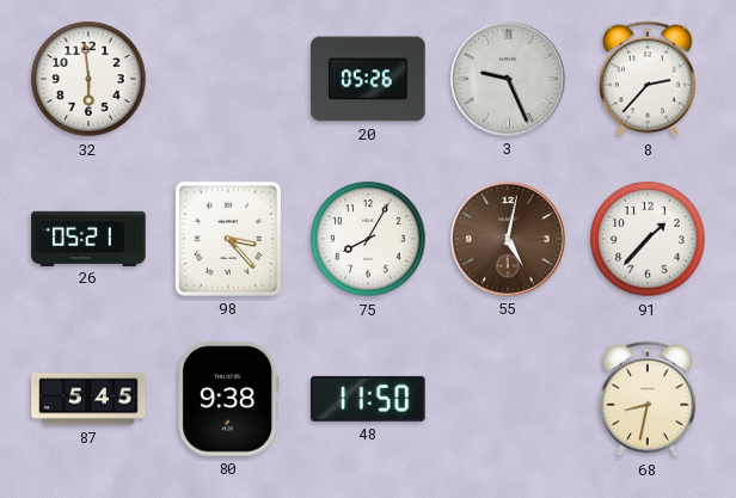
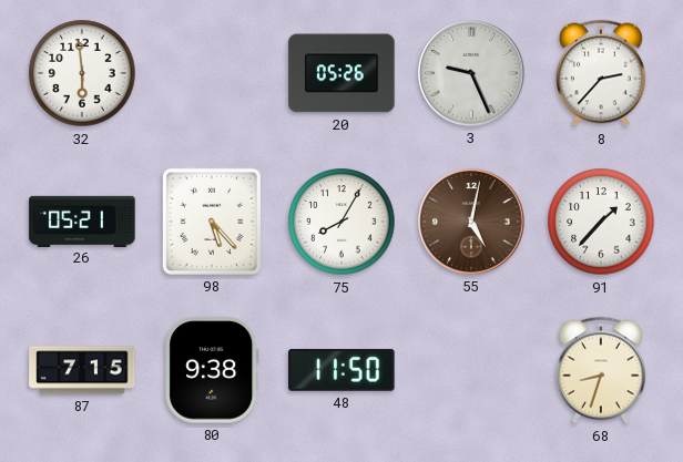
98: 3:23 -> 5:23 (212, 222)
87: 5:45 -> 7:15 (82, 370)
68: 8:32 -> 8:33 (601, 370)
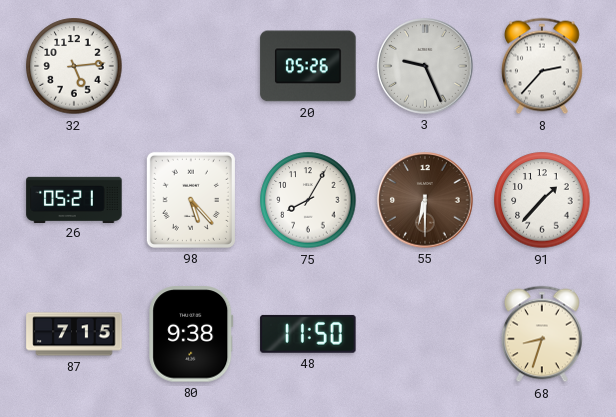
32: 5:59 -> 5:14 (74, 66)
55: 5:02 -> 6:30 (425, 200)
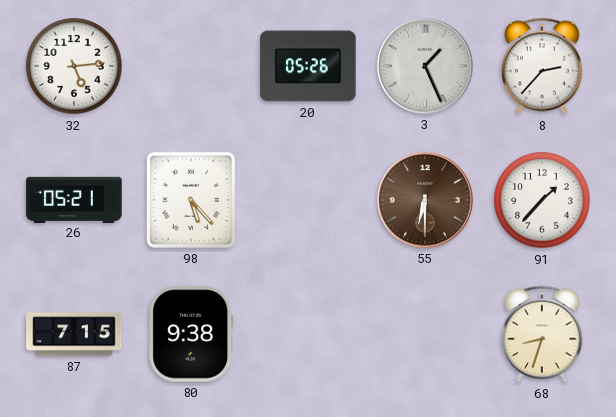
3: 9:26 -> 1:26 (425, 66)
75: 8:05 -> none (308, 200)
48: 11:50 -> none (308, 334)
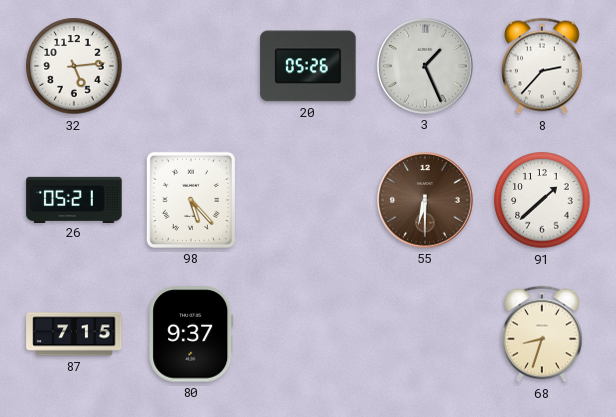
91: 1:37 -> 1:38 (542, 200)
80: 9:38 -> 9:37 (191, 334)
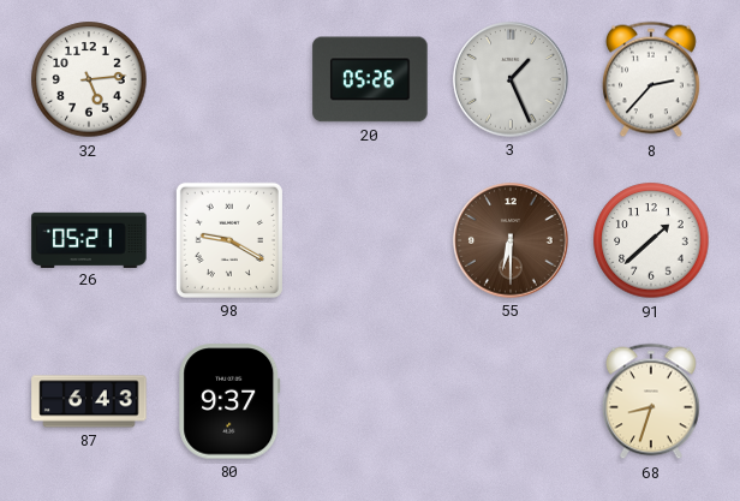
98: 5:23 -> 9:20 (229, 240)
87: 7:15 -> 6:43 (89, 401)
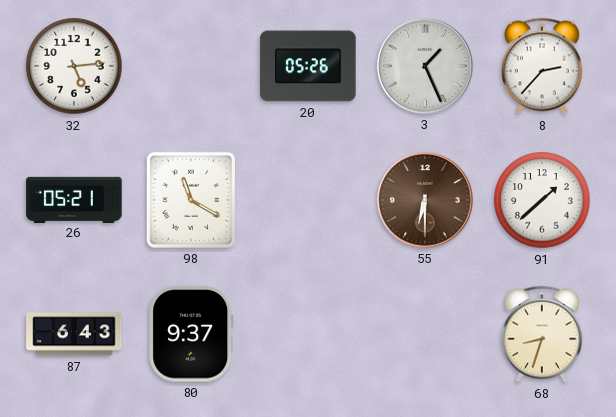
98: 9:20 -> 11:20 (191, 200)
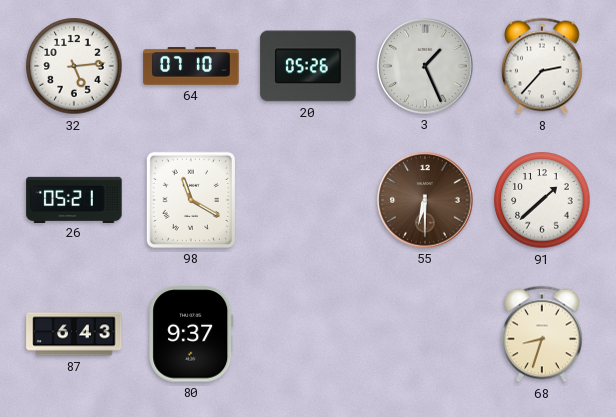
64: none -> 07:10 (191, 66)
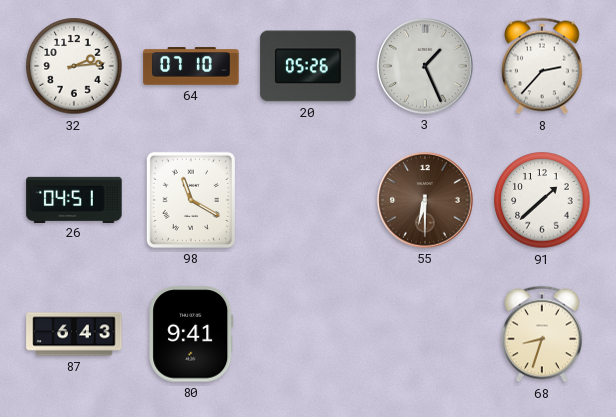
32: 5:14 -> 2:14 (74, 66)
26: 05:21 -> 04:51 (74, 199)
80: 9:37 -> 9:41 (191, 334)
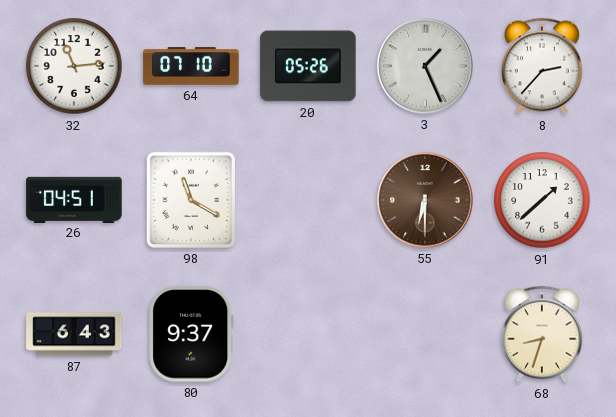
32: 2:14 -> 11:14 (74, 66)
80: 9:41 -> 9:37 (191, 334)
